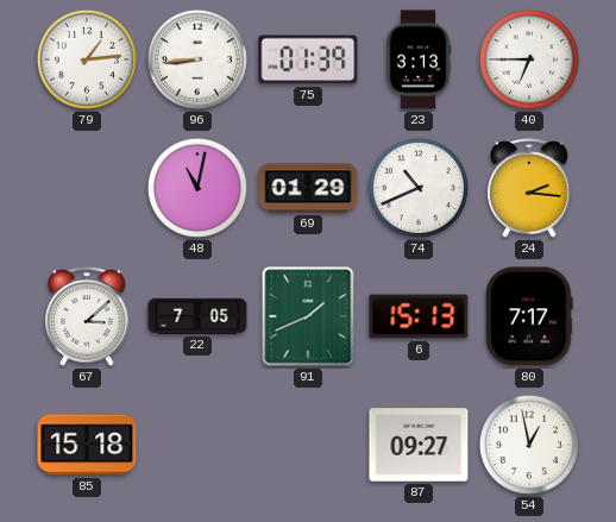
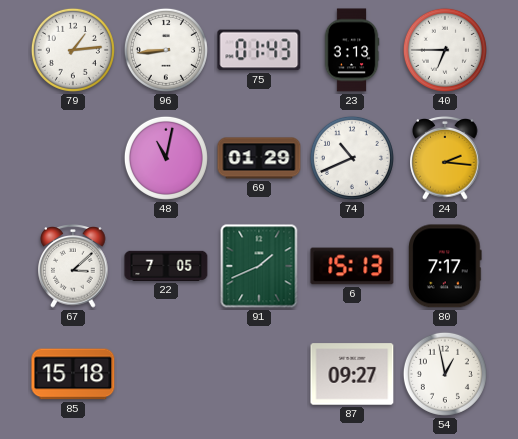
75: 01:39 -> 01:43 (259, 50)
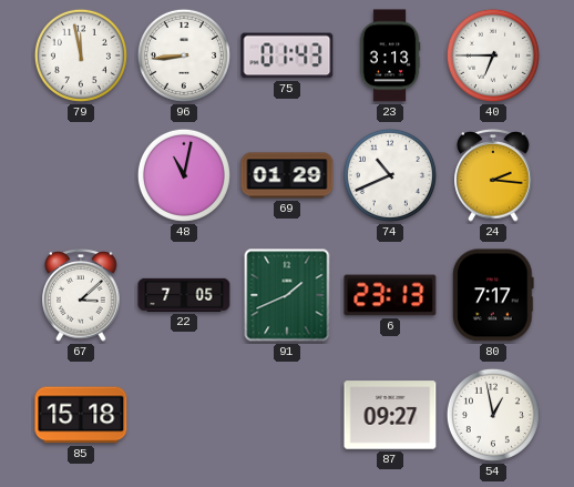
79: 1:14 -> 11:58 (81, 55)
6: 15:13 -> 23:13 (390, 295)
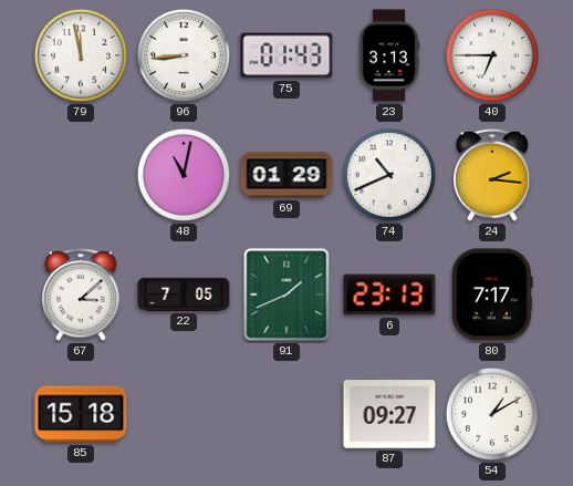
54: 12:58 -> 1:10 (492, 414)
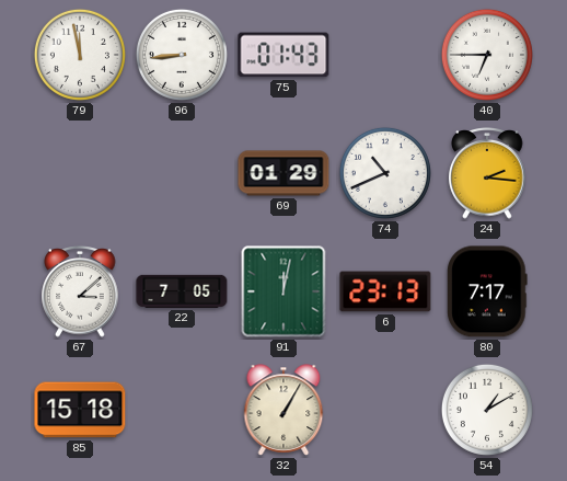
23: 3:13 -> none (389, 55)
48: 11:02 -> none (184, 175)
91: 1:41 -> 12:02 (283, 291)
32: none -> 1:05 (283, 410)
87: 09:27 -> none (389, 414)
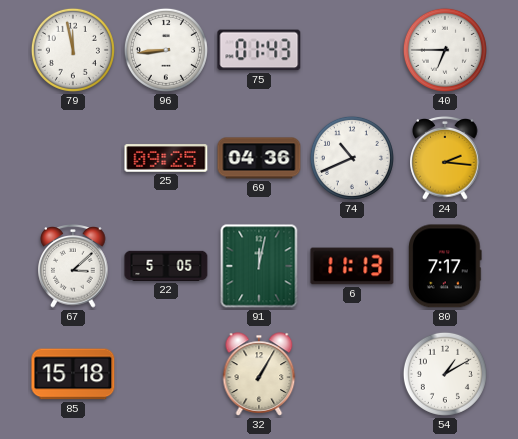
25: none -> 09:25 (166, 158)
69: 01:29 -> 04:36 (259, 158)
22: 7:05 -> 5:05 (166, 266)
6: 23:13 -> 11:13 (352, 266)
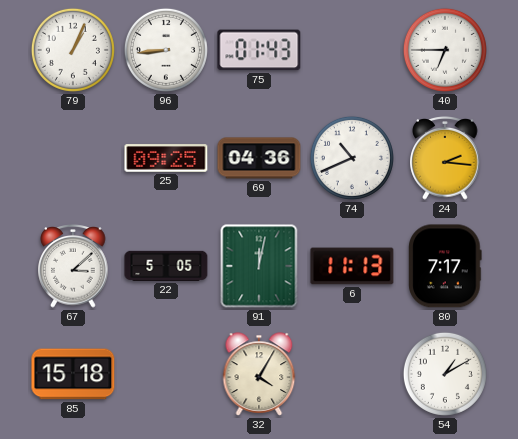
79: 11:58 -> 1:04 (73, 50)
32: 1:05 -> 4:05 (259, 374)
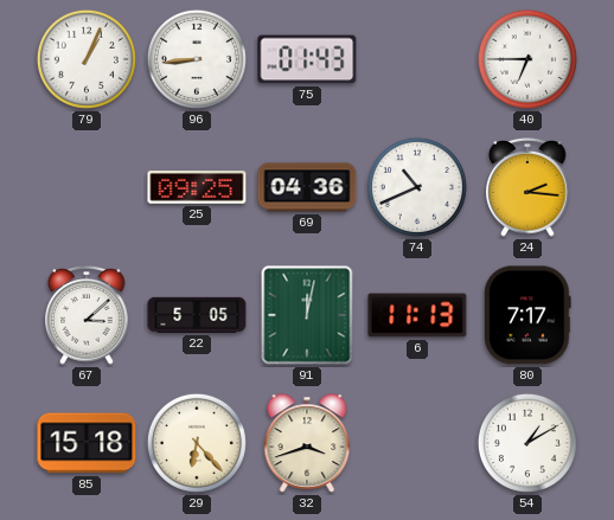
29: none -> 6:23 (197, 443)
32: 4:05 -> 3:42 (307, 443)
